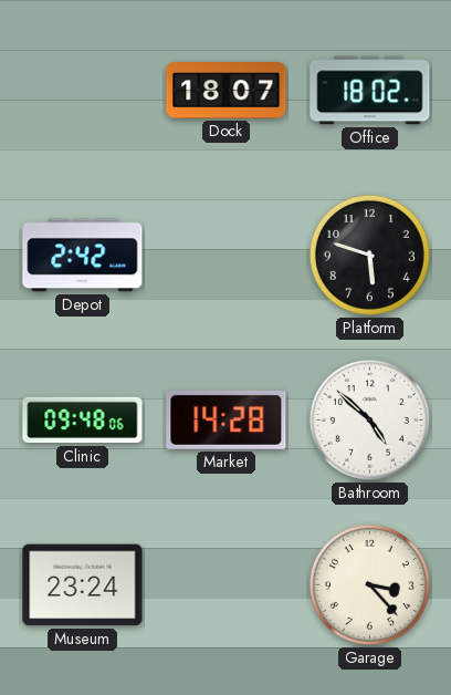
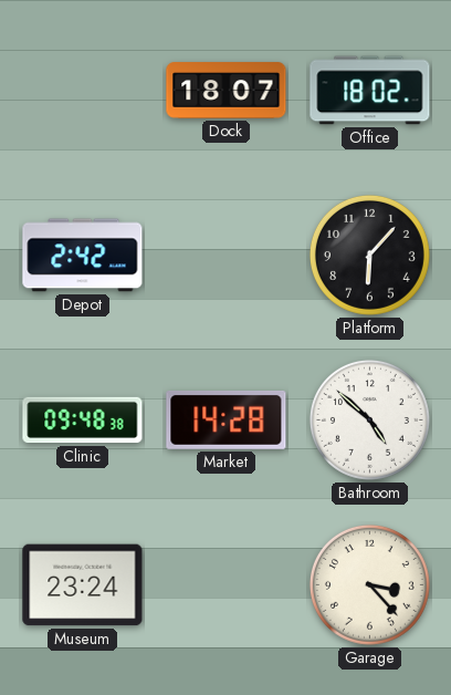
Platform: 5:48 -> 6:07 (369, 255)
Clinic: 09:48:06 -> 09:48:38 (83, 421)
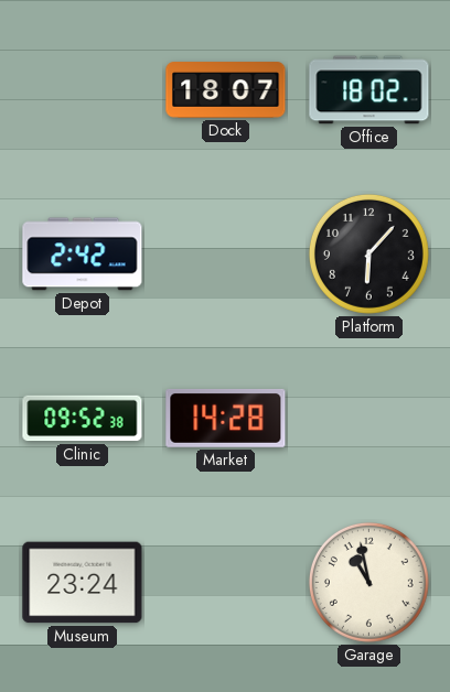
Clinic: 09:48 -> 09:52 (83, 419)
Bathroom: 4:52 -> none (369, 419)
Garage: 3:23 -> 10:58 (368, 582)
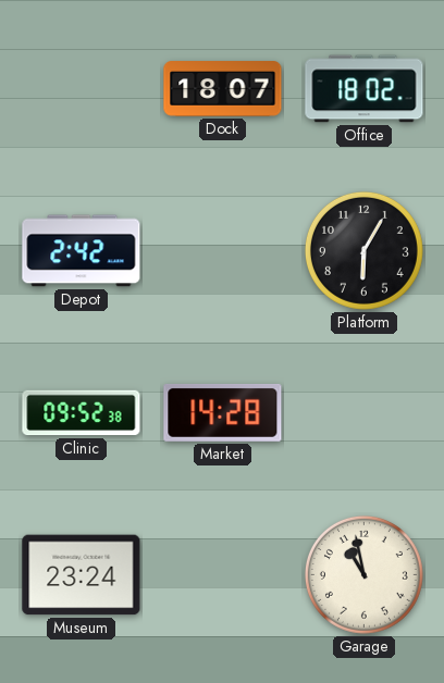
Platform: 6:07 -> 6:05 (363, 250)
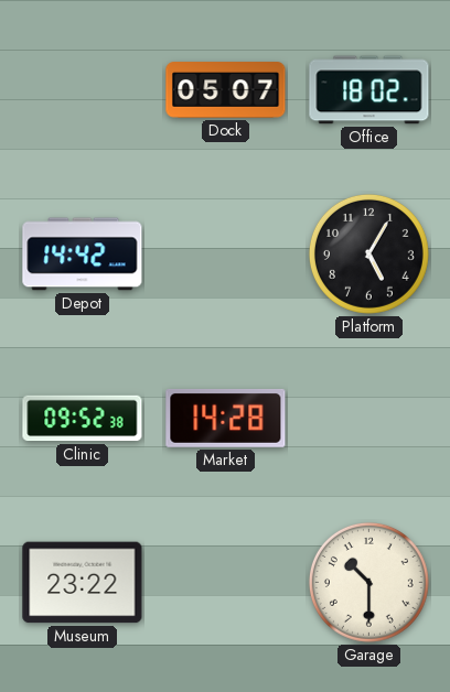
Dock: 18:07 -> 05:07 (226, 90)
Depot: 2:42 -> 14:42 (83, 255)
Platform: 6:05 -> 5:05 (368, 253)
Museum: 23:24 -> 23:22 (83, 583)
Garage: 10:58 -> 10:30 (368, 582)
